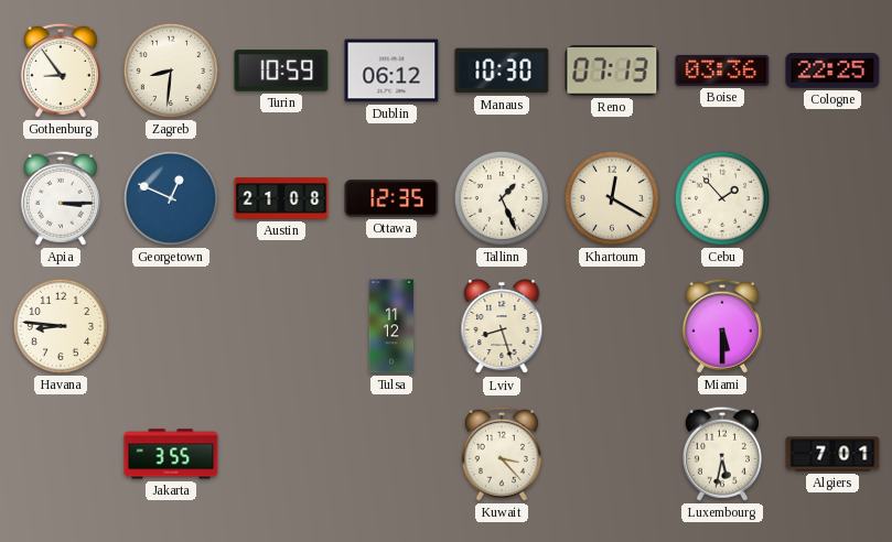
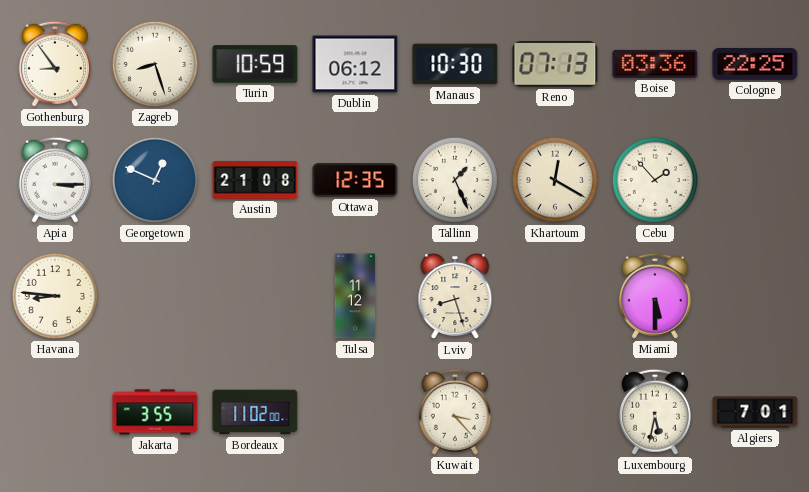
Zagreb: 8:31 -> 8:27 (155, 64)
Bordeaux: none -> 11:02 (255, 412)
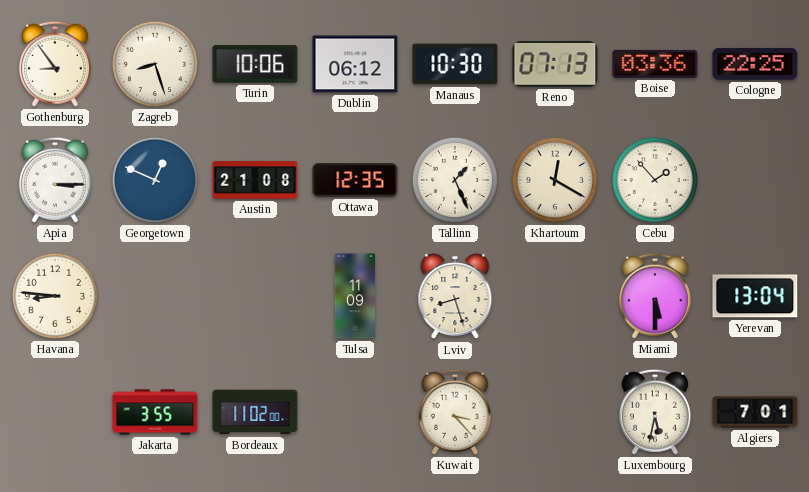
Turin: 10:59 -> 10:06 (255, 64)
Tulsa: 11:12 -> 11:09 (355, 296)
Yerevan: none -> 13:04 (755, 296)
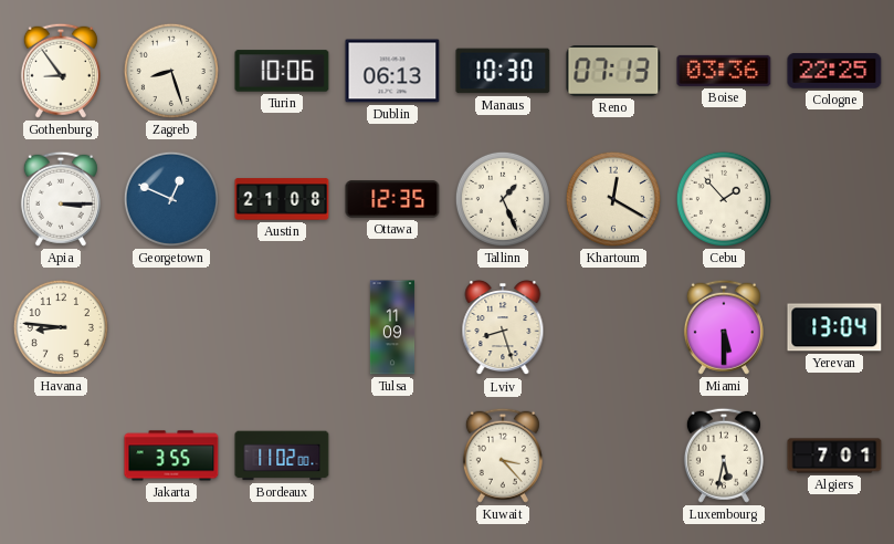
Dublin: 06:12 -> 06:13 (392, 71)
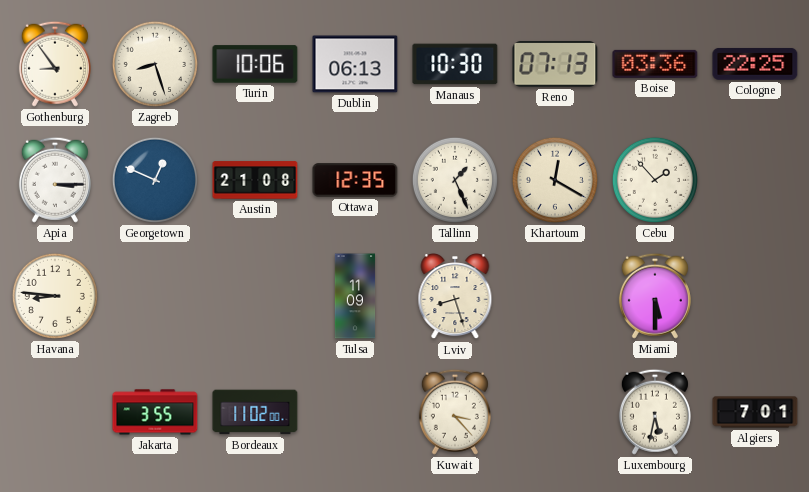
Yerevan: 13:04 -> none (834, 327)
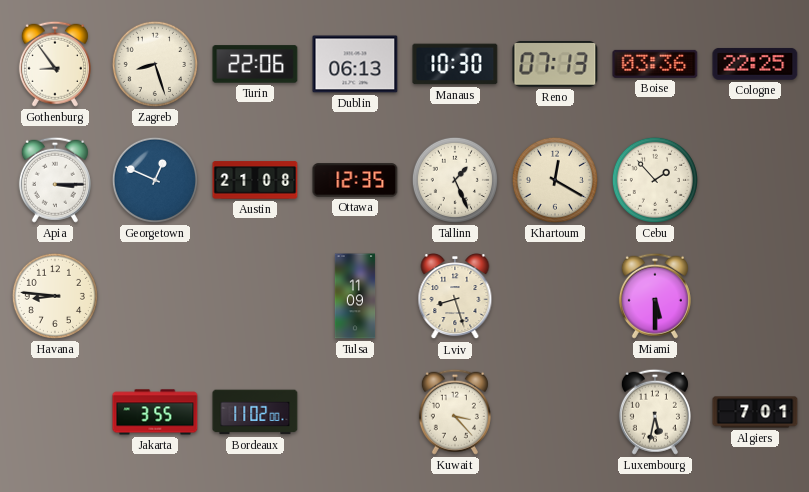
Turin: 10:06 -> 22:06 (255, 64)
